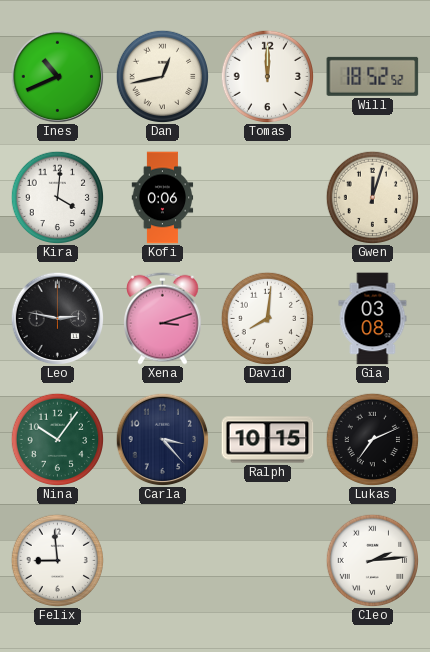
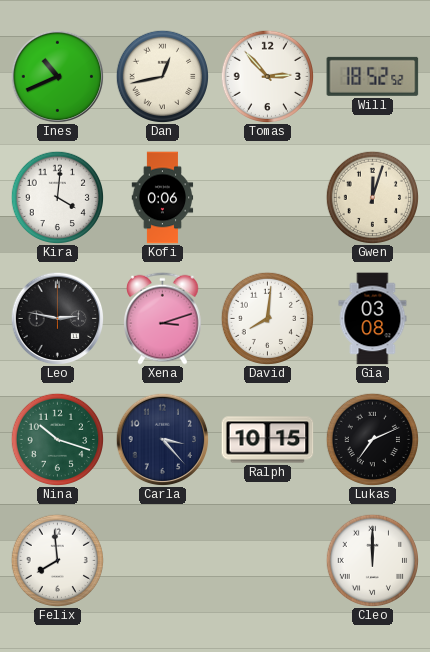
Tomas: 12:00 -> 2:53 (267, 76)
Nina: 10:06 -> 10:18 (57, 439)
Felix: 8:59 -> 7:59 (57, 560)
Cleo: 2:14 -> 12:00 (372, 560)
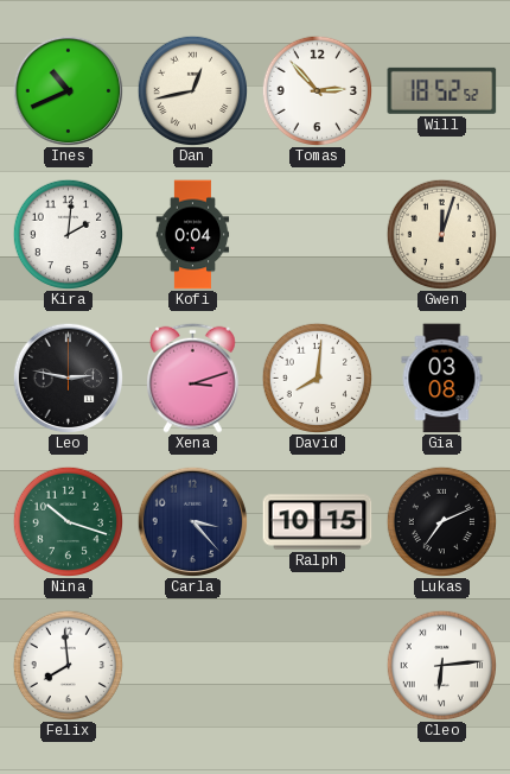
Kira: 4:01 -> 2:01 (68, 234)
Kofi: 0:06 -> 0:04 (193, 235)
Cleo: 12:00 -> 6:14 (441, 665)
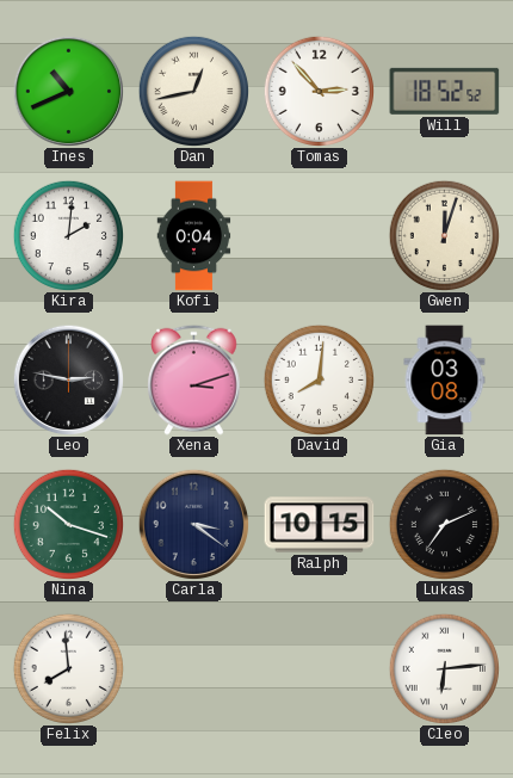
Carla: 3:23 -> 3:21 (193, 524)
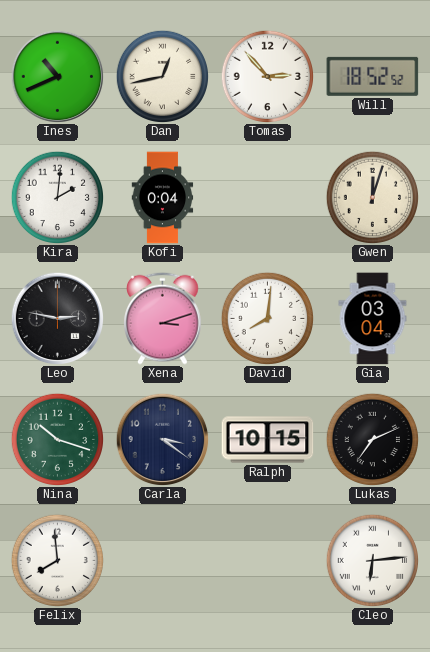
Gia: 03:08 -> 03:04 (373, 319)
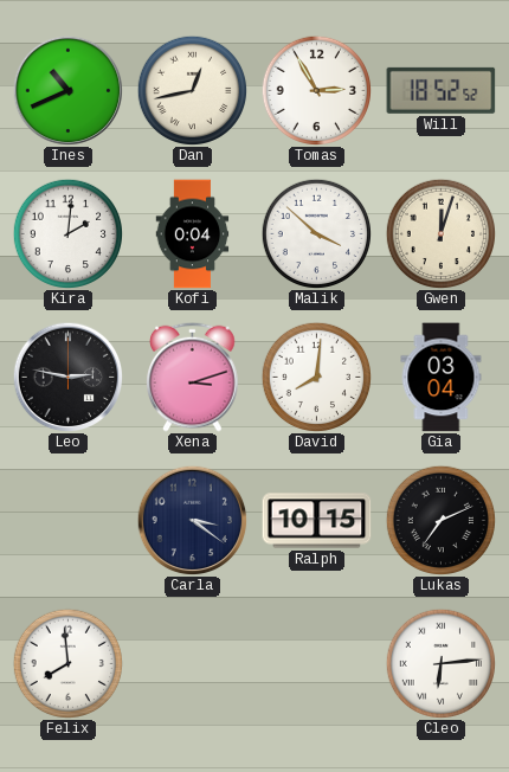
Tomas: 2:53 -> 2:55 (316, 90)
Malik: none -> 3:52 (316, 233)
Nina: 10:18 -> none (57, 439)
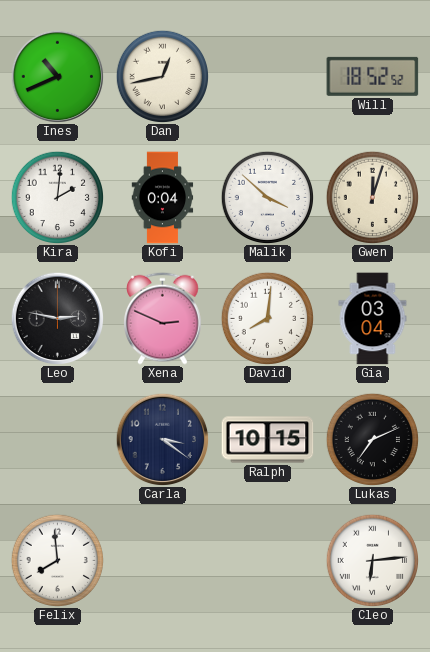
Tomas: 2:55 -> none (316, 90)
Xena: 3:12 -> 2:49 (163, 318)
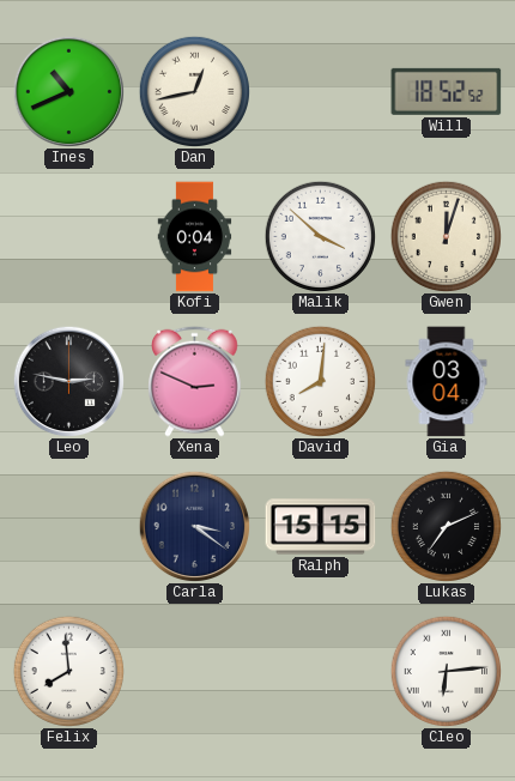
Kira: 2:01 -> none (57, 197)
Ralph: 10:15 -> 15:15 (321, 527)
